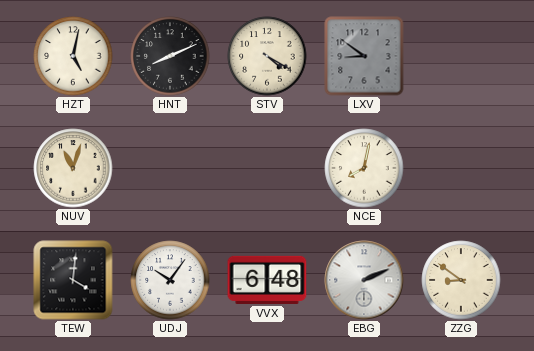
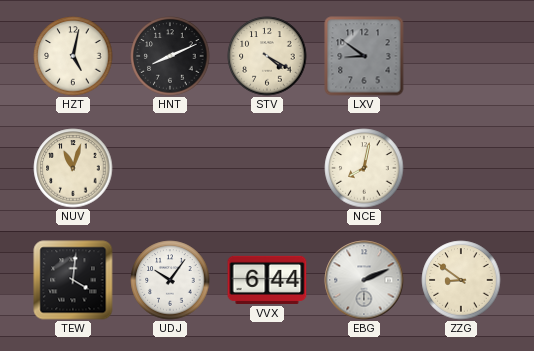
VVX: 6:48 -> 6:44 (267, 280)
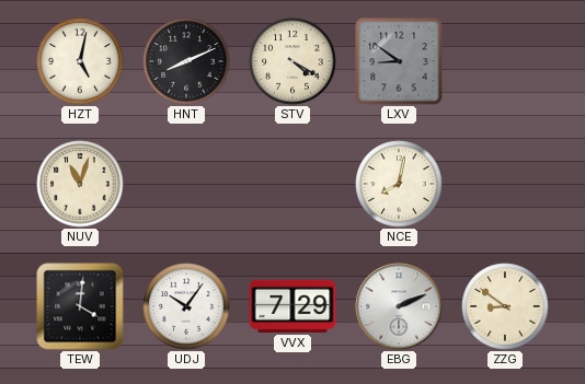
VVX: 6:44 -> 7:29 (292, 306)
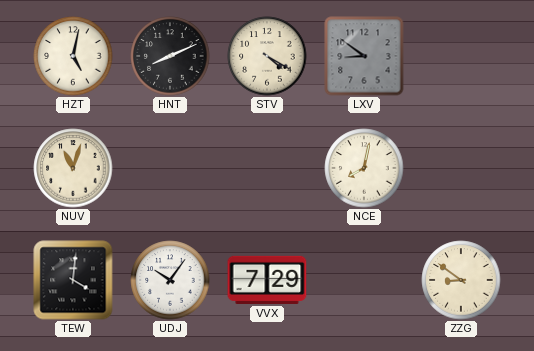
EBG: 2:11 -> none (399, 306)
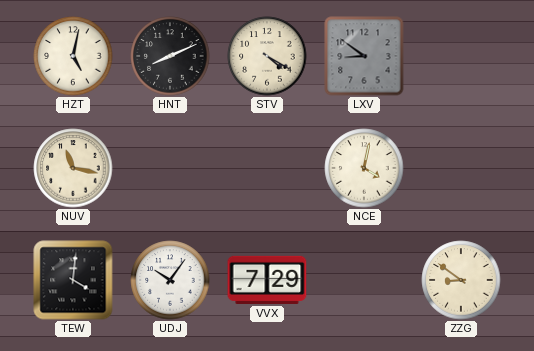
NUV: 11:03 -> 11:17 (73, 168)
NCE: 8:02 -> 4:02 (364, 168)
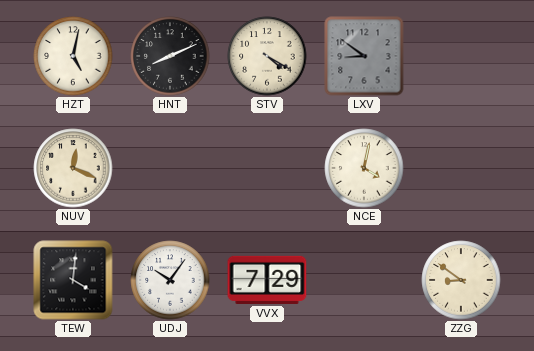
NUV: 11:17 -> 12:19 (73, 168)
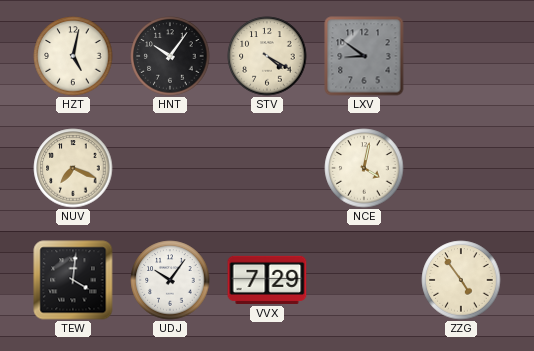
HNT: 8:11 -> 10:06 (170, 56)
NUV: 12:19 -> 7:19 (73, 168)
ZZG: 8:51 -> 4:54 (461, 280)
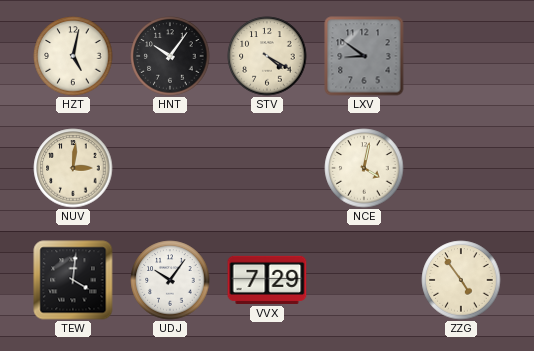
NUV: 7:19 -> 3:01 (73, 168)
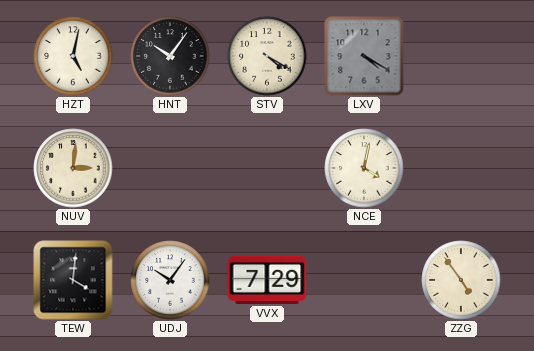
LXV: 8:51 -> 4:20 (364, 56)
